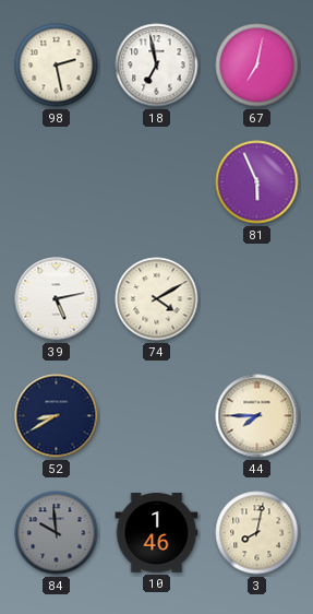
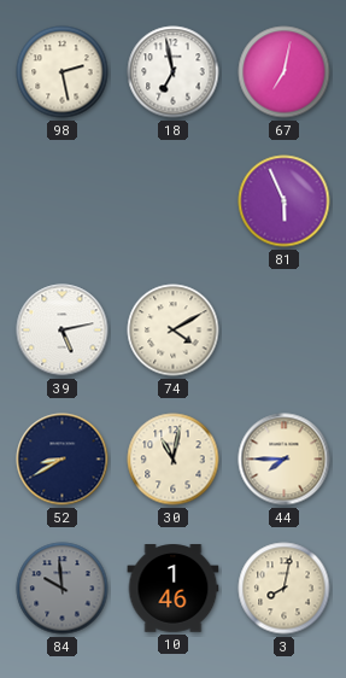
30: none -> 11:02 (174, 460)
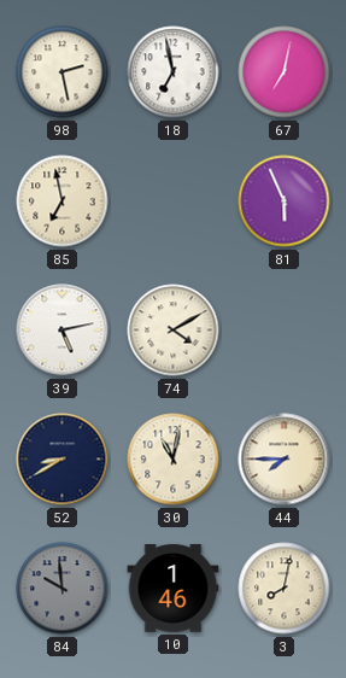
85: none -> 6:58 (63, 201)
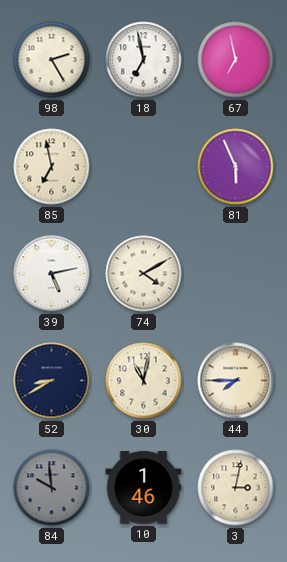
98: 2:28 -> 2:25 (52, 60)
67: 7:02 -> 6:58 (236, 60)
3: 8:02 -> 3:02 (236, 488)
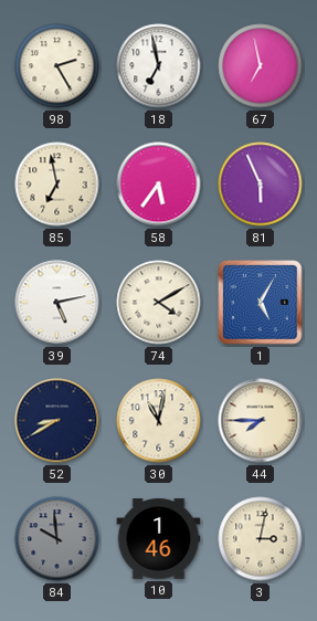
58: none -> 5:36 (159, 185)
1: none -> 5:05 (261, 303)
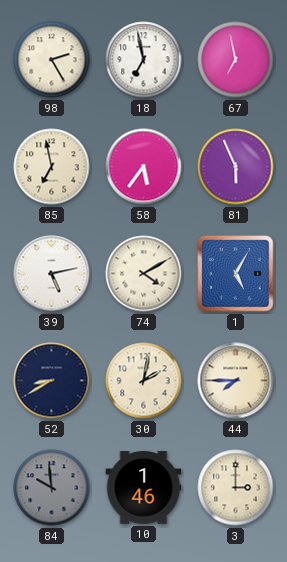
30: 11:02 -> 2:02 (144, 381)
3: 3:02 -> 3:00 (236, 488)
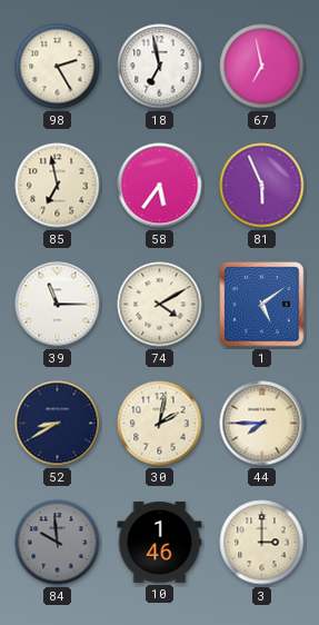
39: 5:13 -> 11:15 (58, 305)
1: 5:05 -> 5:09 (262, 305)
